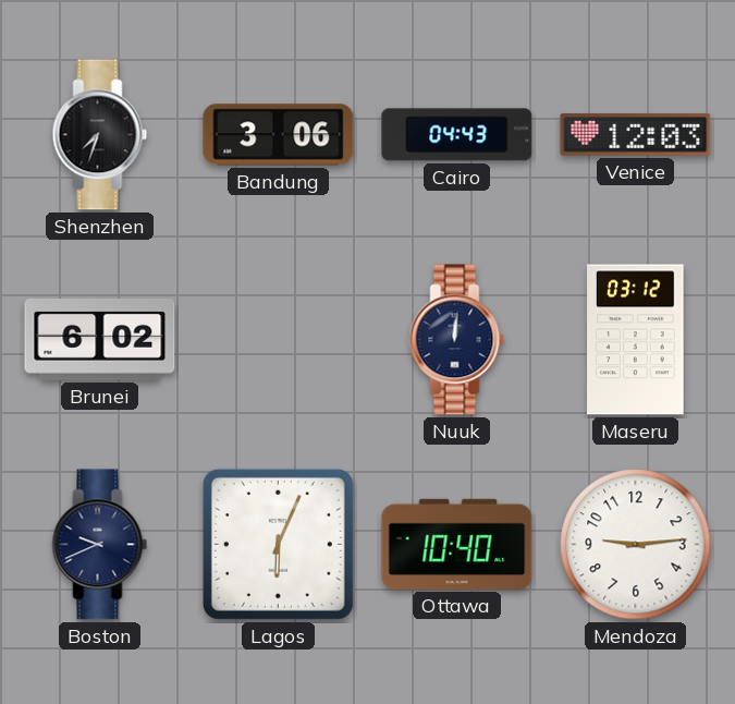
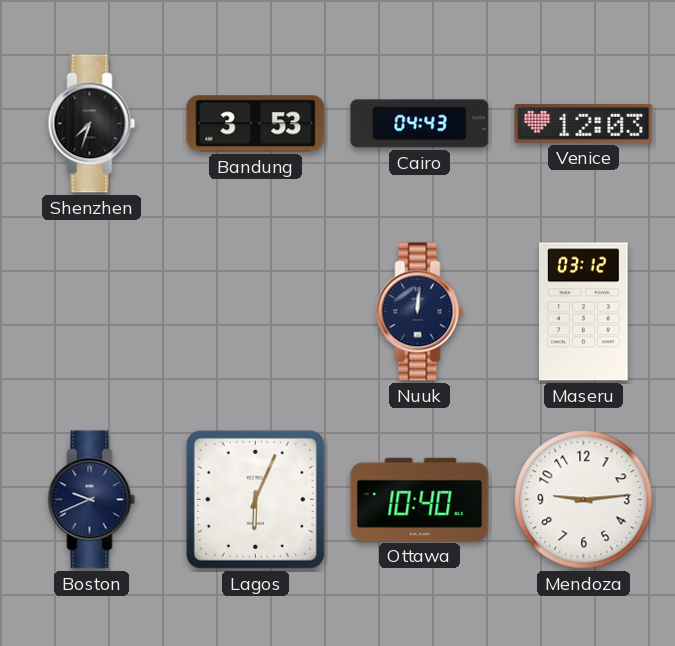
Bandung: 3:06 -> 3:53 (256, 124)
Brunei: 6:02 -> none (100, 339)
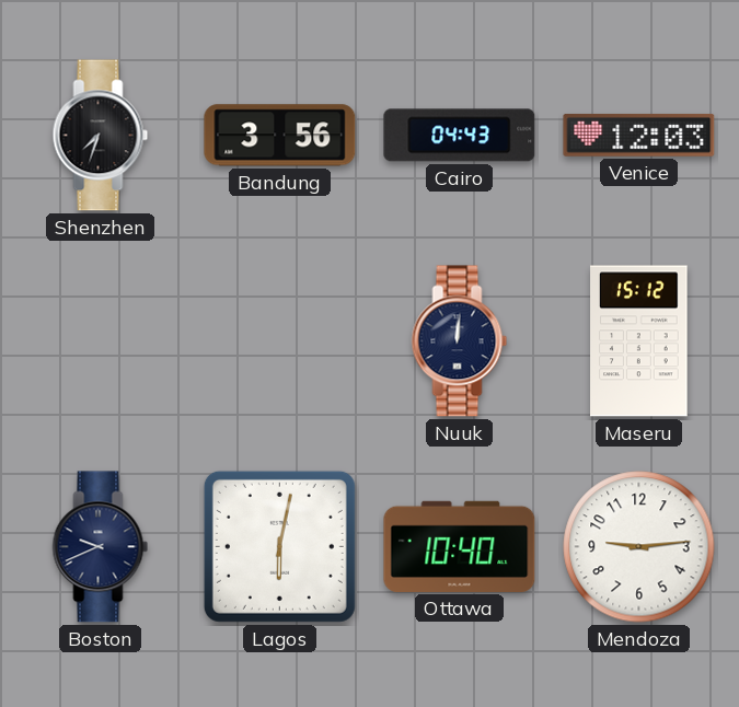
Bandung: 3:53 -> 3:56 (280, 136)
Maseru: 03:12 -> 15:12 (639, 341)
Lagos: 6:04 -> 6:02 (279, 546)
